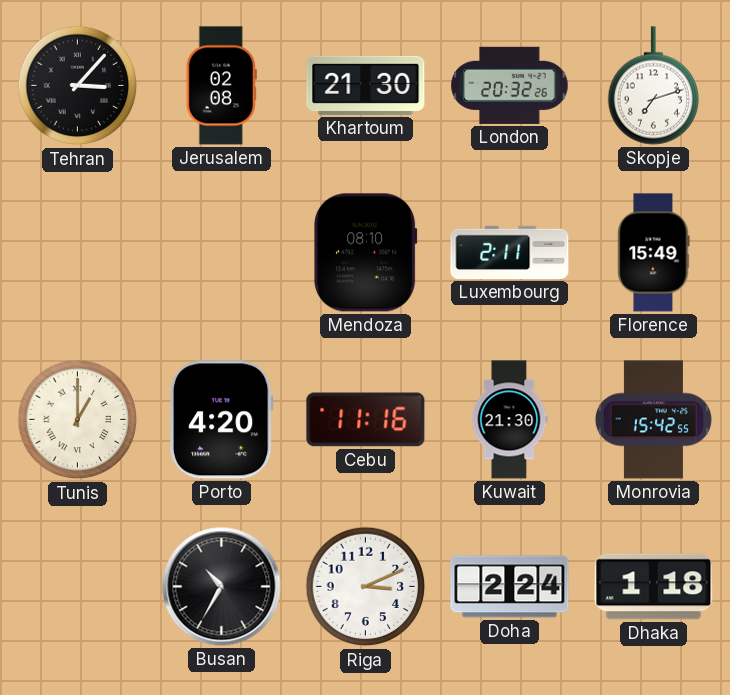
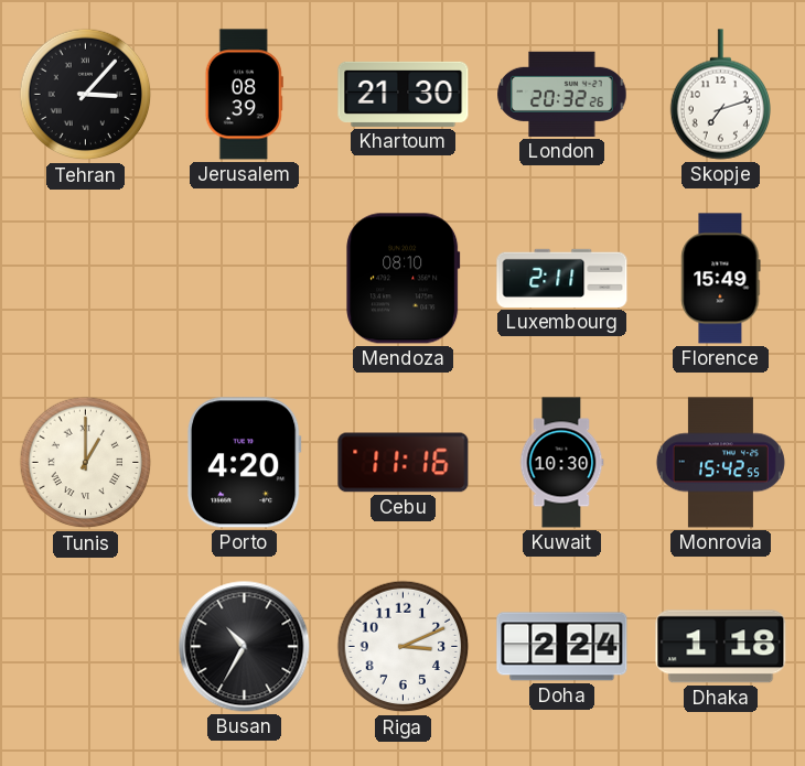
Jerusalem: 02:08 -> 08:39 (244, 95)
Kuwait: 21:30 -> 10:30 (561, 463)
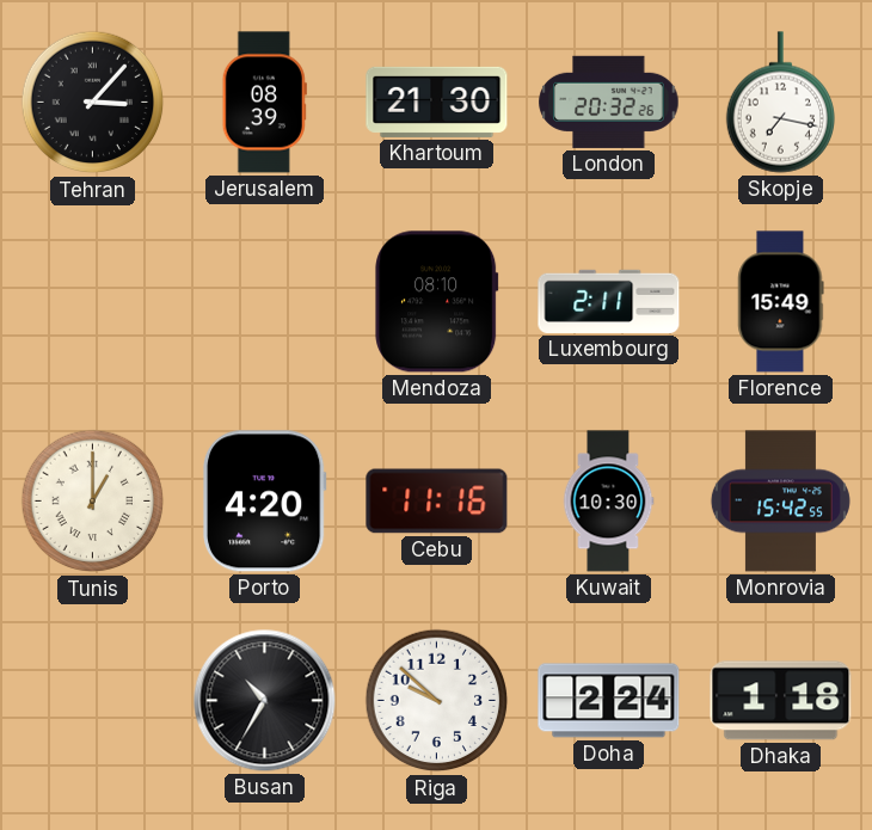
Skopje: 7:12 -> 7:17 (780, 103)
Riga: 3:11 -> 9:52 (437, 701)
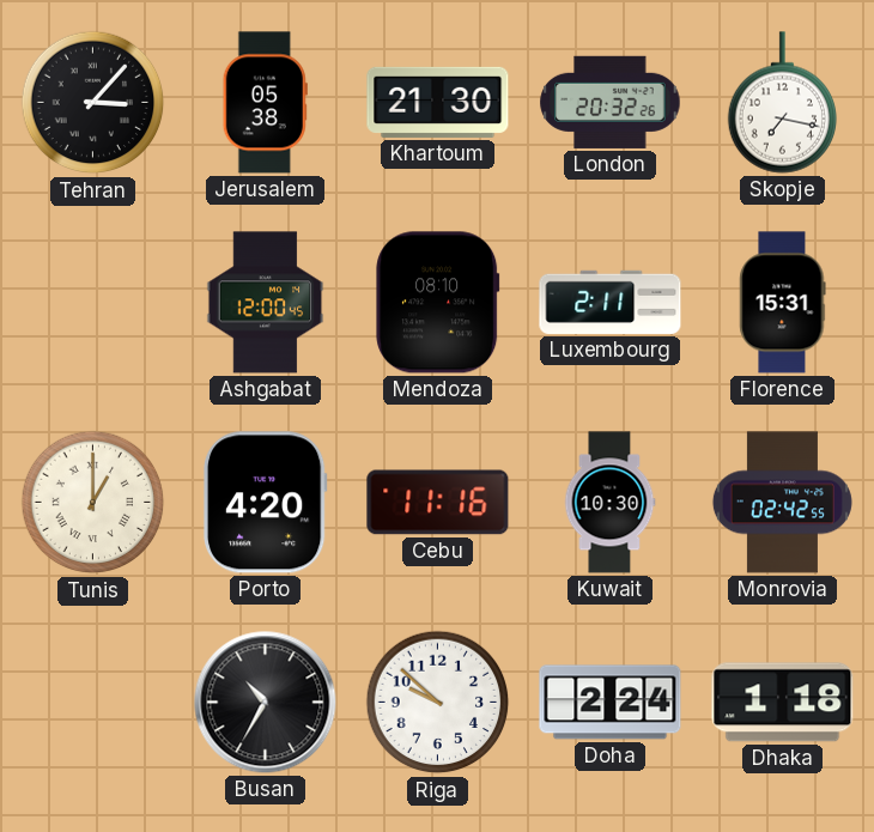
Jerusalem: 08:39 -> 05:38 (265, 103)
Ashgabat: none -> 12:00 (266, 303)
Florence: 15:49 -> 15:31 (783, 303)
Monrovia: 15:42 -> 02:42 (782, 503)
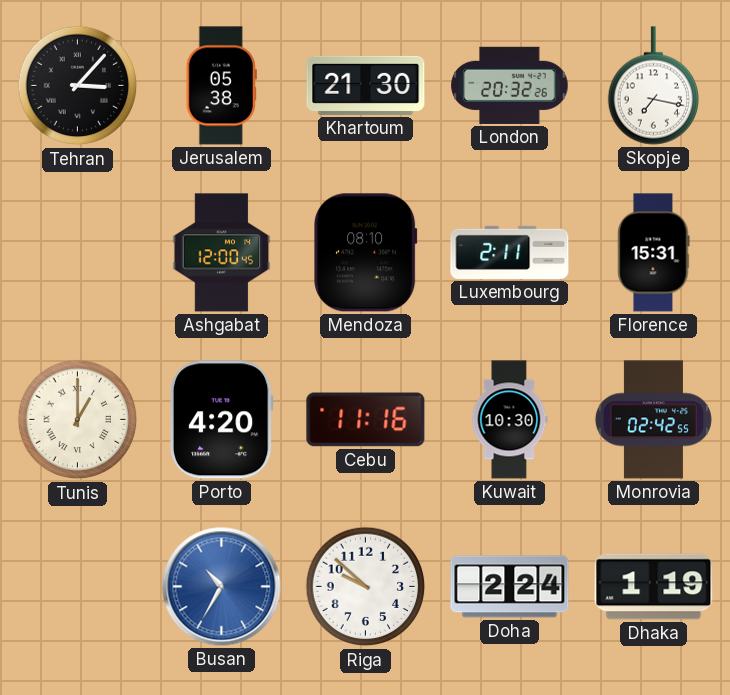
Busan dial: black -> blue (222, 587)
Dhaka: 1:18 -> 1:19 (654, 587)
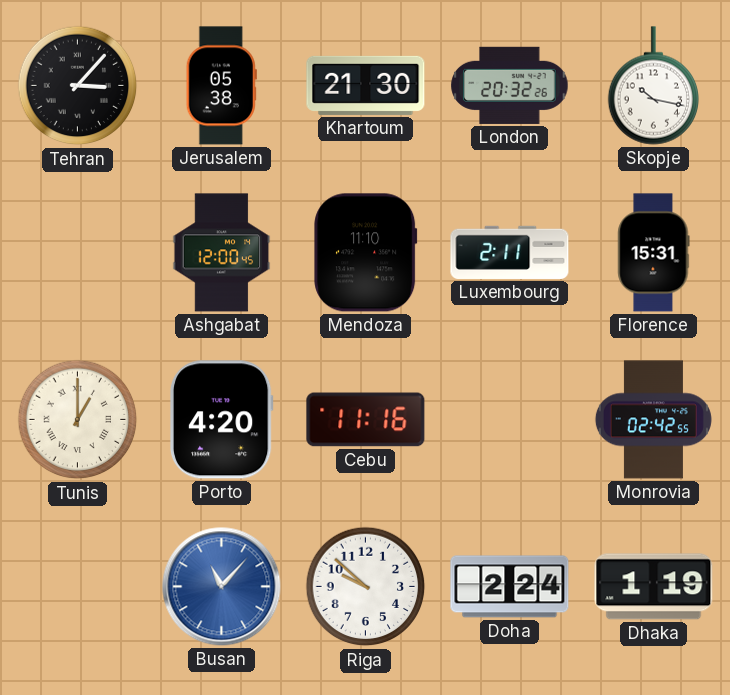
Skopje: 7:17 -> 10:17 (653, 86)
Mendoza: 08:10 -> 11:10 (366, 253)
Kuwait: 10:30 -> none (509, 420)
Busan: 10:35 -> 11:07 (222, 587)
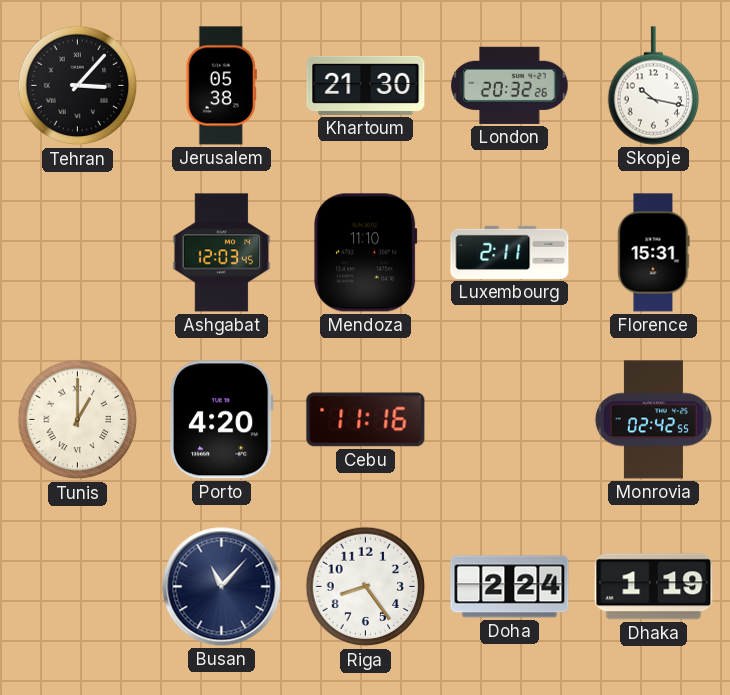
Ashgabat: 12:00 -> 12:03 (222, 253)
Busan dial: blue -> navy (222, 587)
Riga: 9:52 -> 8:24 (366, 587)
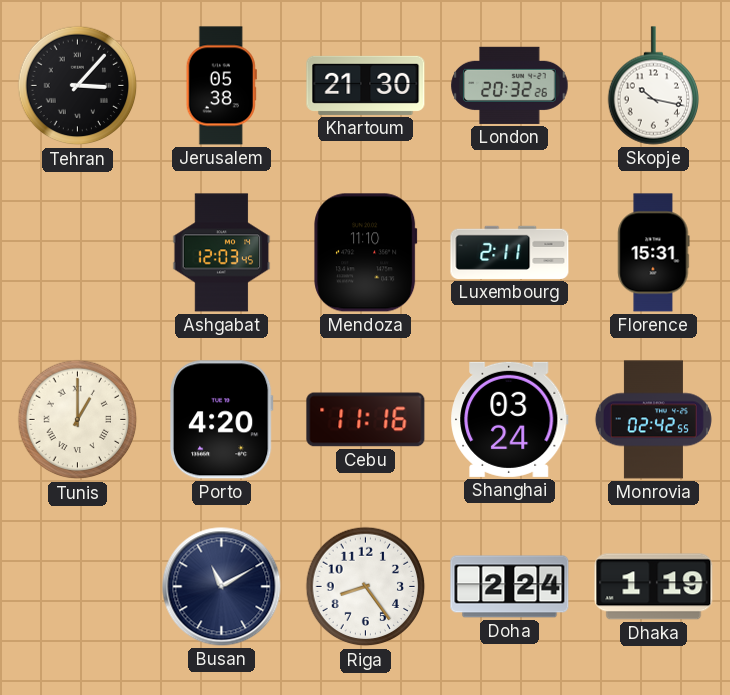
Shanghai: none -> 03:24 (510, 419)
Busan: 11:07 -> 11:10 (222, 587)
